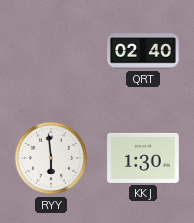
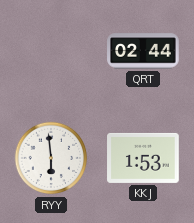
QRT: 02:40 -> 02:44 (143, 51)
KKJ: 1:30 -> 1:53 (143, 158)
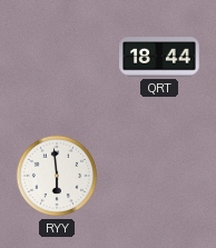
QRT: 02:44 -> 18:44 (159, 57)
KKJ: 1:53 -> none (143, 158)
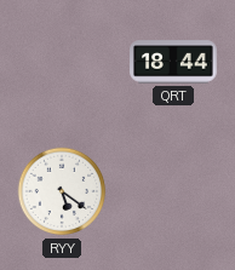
RYY: 5:59 -> 5:21 (62, 191)
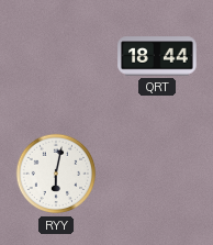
RYY: 5:21 -> 6:02 (56, 174)
